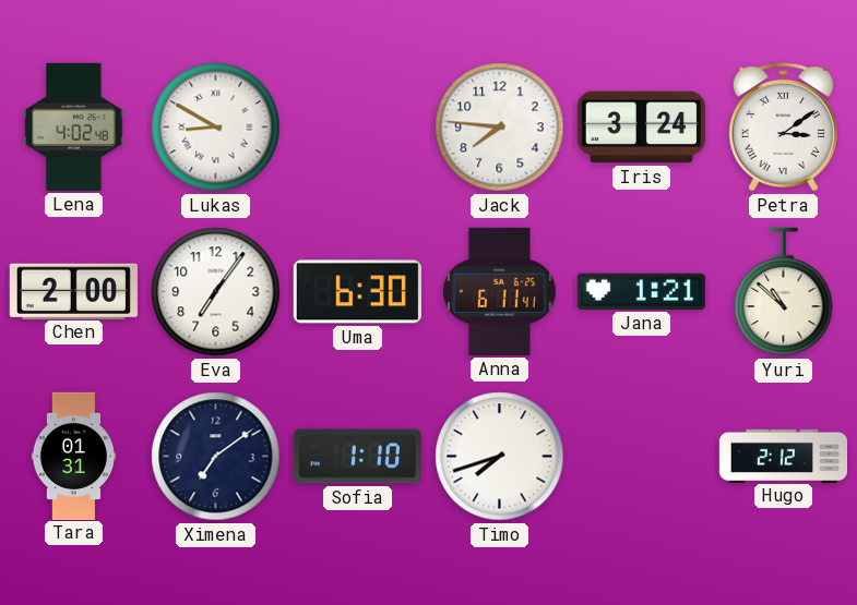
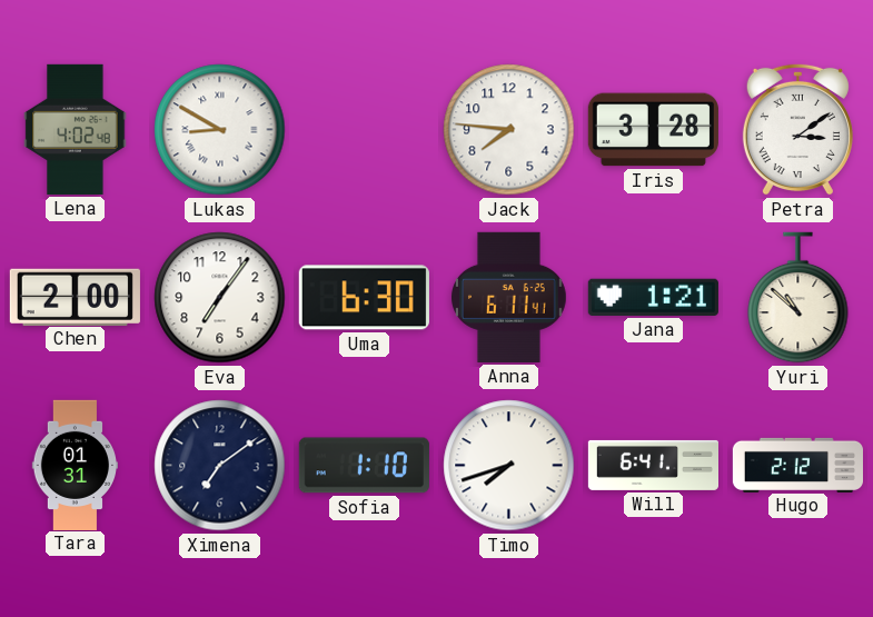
Iris: 3:24 -> 3:28 (653, 130)
Will: none -> 6:41 (653, 465)
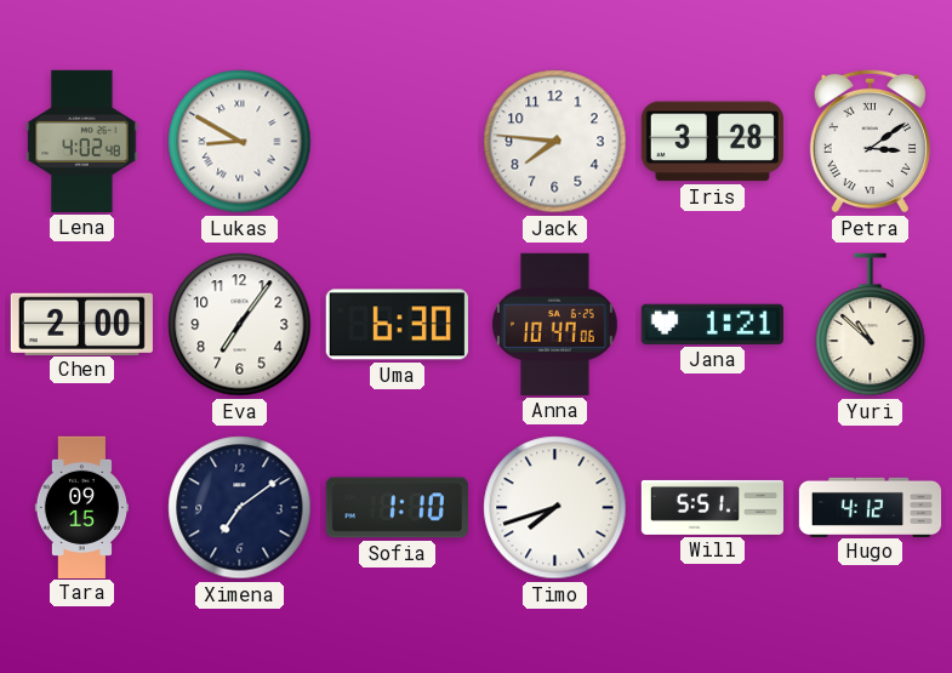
Anna: 6:11 -> 10:47 (555, 324)
Tara: 01:31 -> 09:15 (81, 507)
Will: 6:41 -> 5:51 (712, 507)
Hugo: 2:12 -> 4:12 (870, 507)
